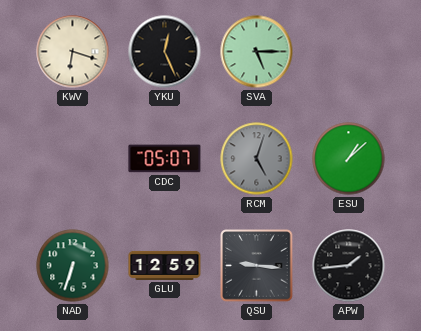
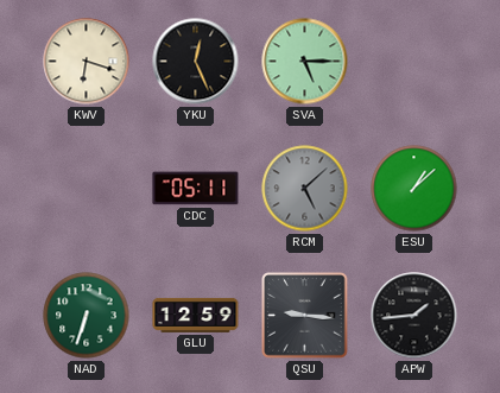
CDC: 05:07 -> 05:11 (196, 189)
RCM: 5:03 -> 5:08 (305, 189)
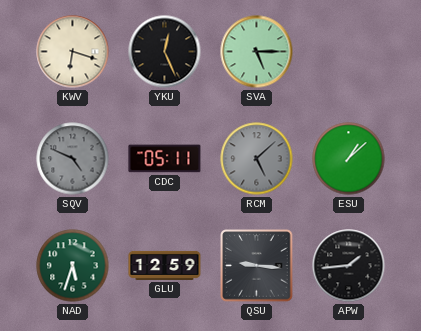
SQV: none -> 4:49 (73, 159)
NAD: 6:33 -> 5:33 (73, 266)
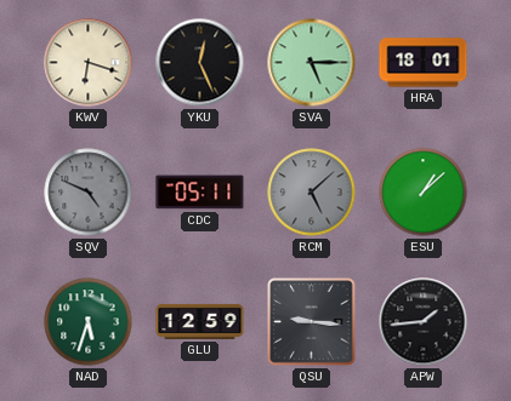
HRA: none -> 18:01 (424, 63)
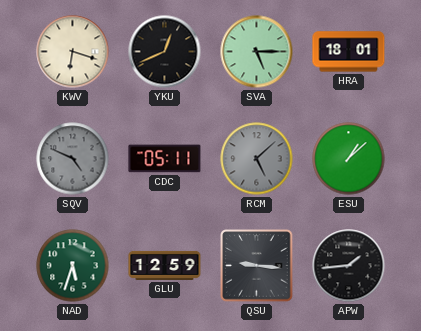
YKU: 12:26 -> 12:41 (165, 52)
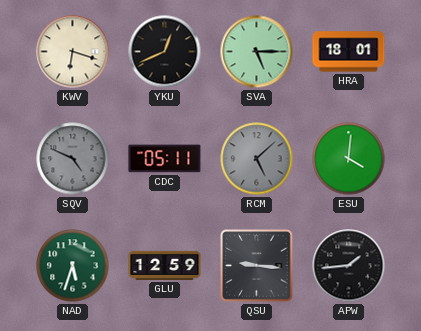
ESU: 1:08 -> 4:01 (349, 159)
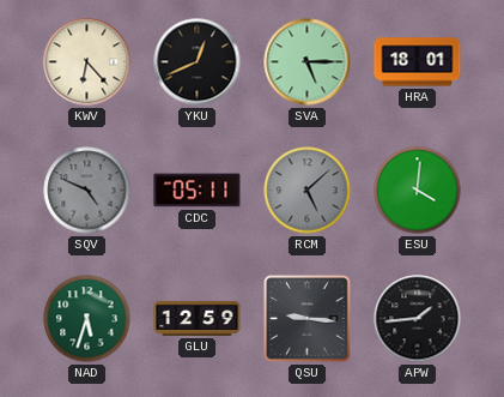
KWV: 6:18 -> 6:23 (87, 62)
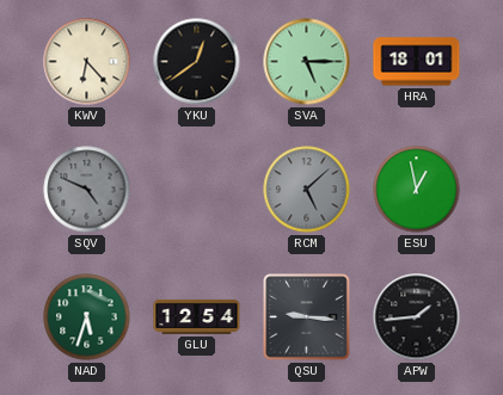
YKU: 12:41 -> 12:39 (197, 62)
CDC: 05:11 -> none (198, 191)
ESU: 4:01 -> 12:58 (417, 190)
GLU: 12:59 -> 12:54 (197, 316)
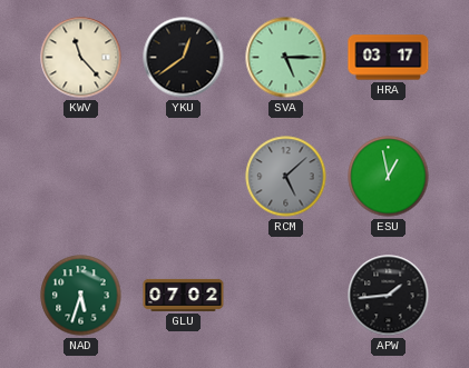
KWV: 6:23 -> 11:23 (81, 58)
HRA: 18:01 -> 03:17 (389, 58)
SQV: 4:49 -> none (87, 190)
GLU: 12:54 -> 07:02 (184, 295)
QSU: 9:16 -> none (307, 317)
